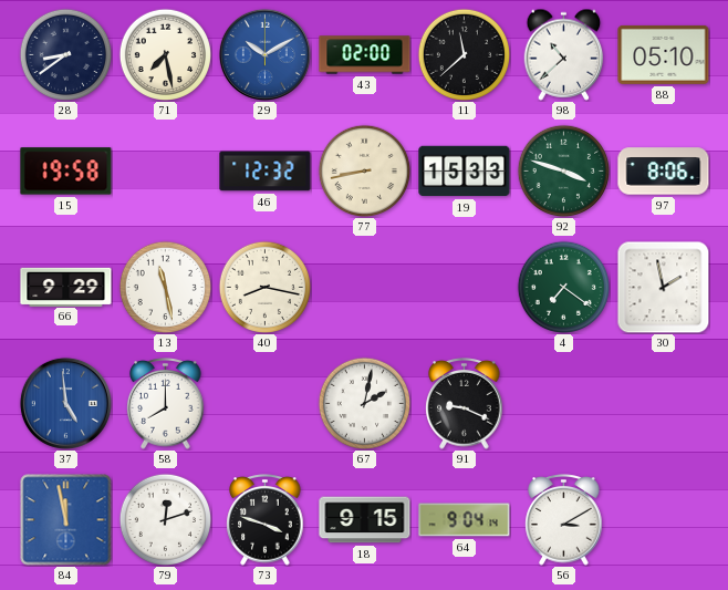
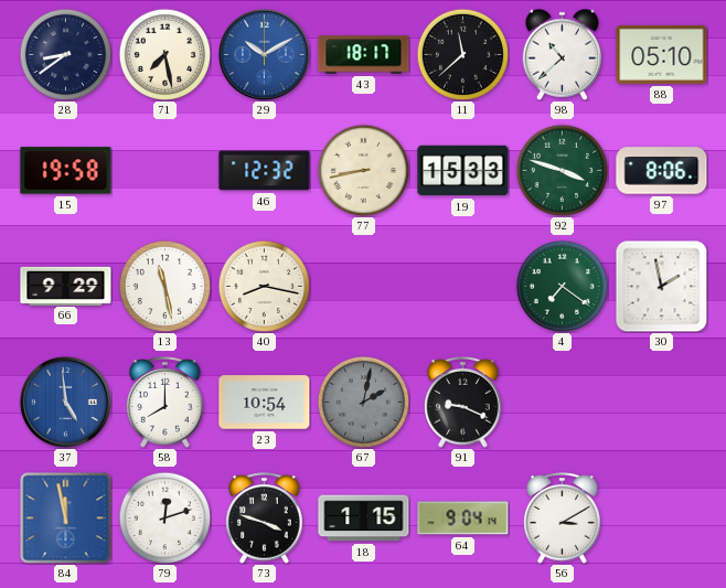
43: 02:00 -> 18:17 (364, 55)
23: none -> 10:54 (265, 403)
67 dial: white -> grey (363, 402)
18: 9:15 -> 1:15 (364, 518)
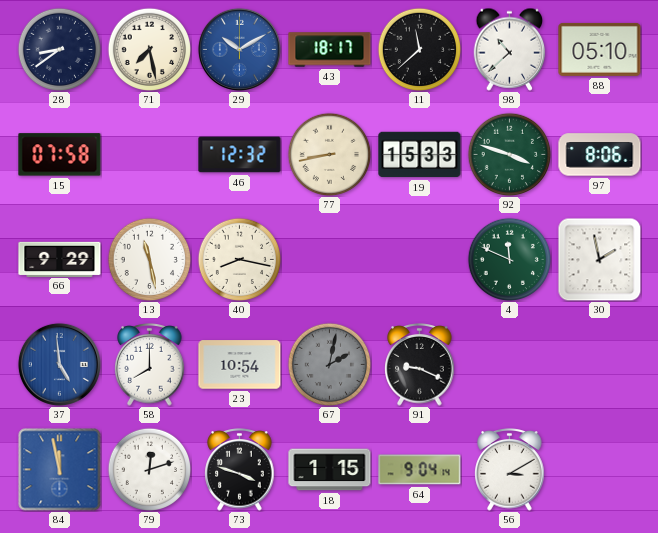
15: 19:58 -> 07:58 (60, 155)
4: 7:21 -> 11:49 (509, 259)
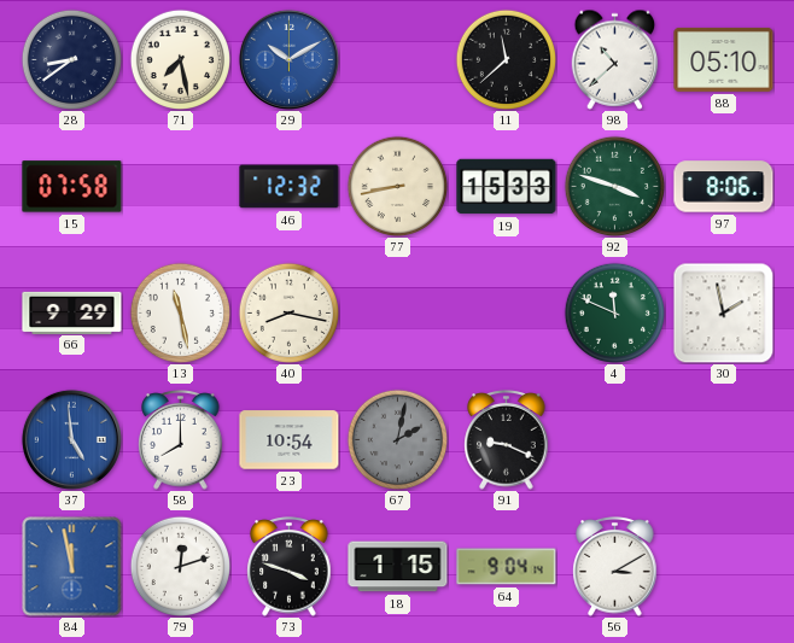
43: 18:17 -> none (330, 50)
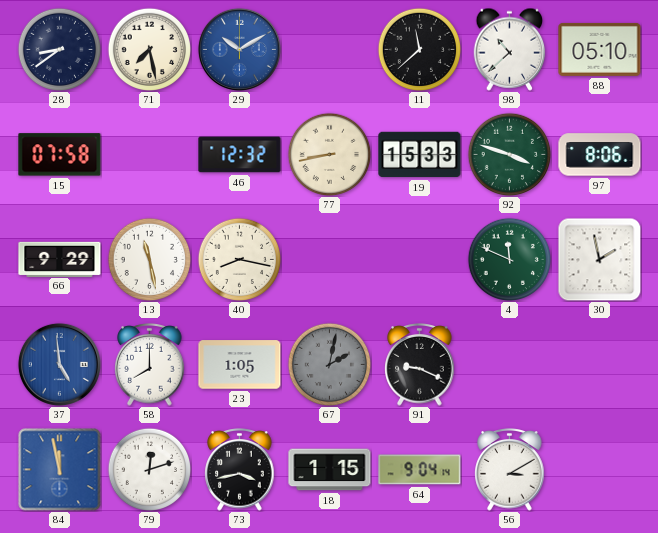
23: 10:54 -> 1:05 (240, 365)
73: 3:48 -> 3:43 (240, 470)
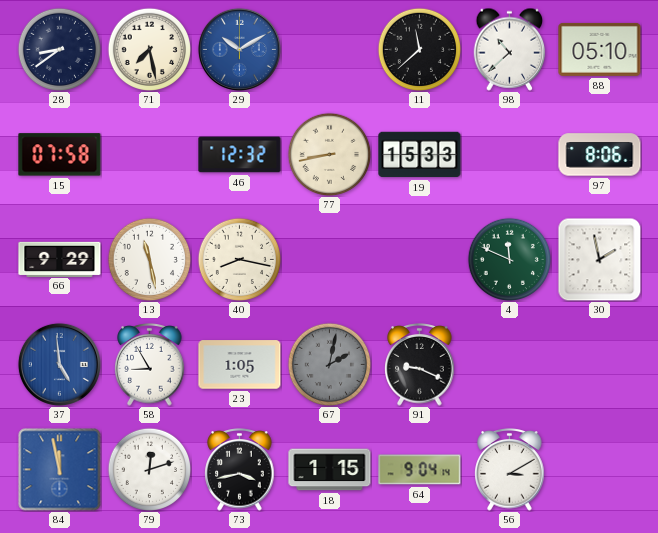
92: 3:48 -> none (509, 154)
58: 8:00 -> 8:55 (150, 365)
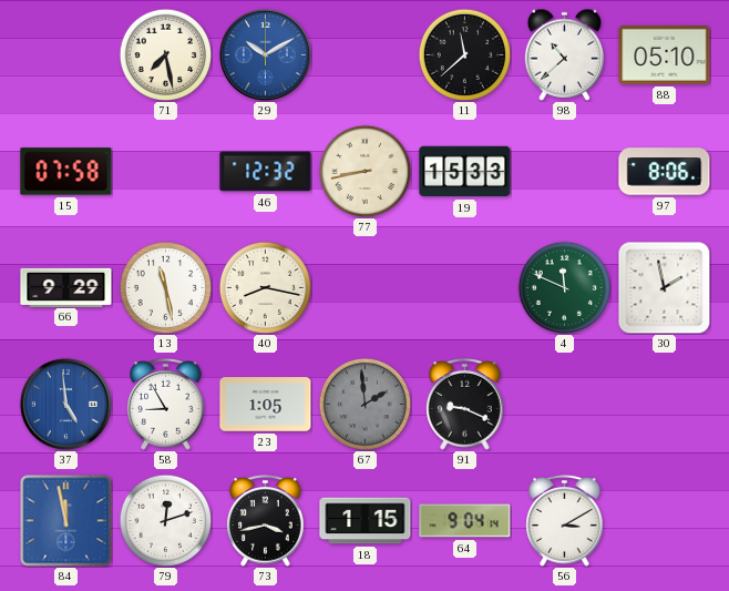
28: 8:39 -> none (59, 49)
67: 2:02 -> 1:59 (364, 404)
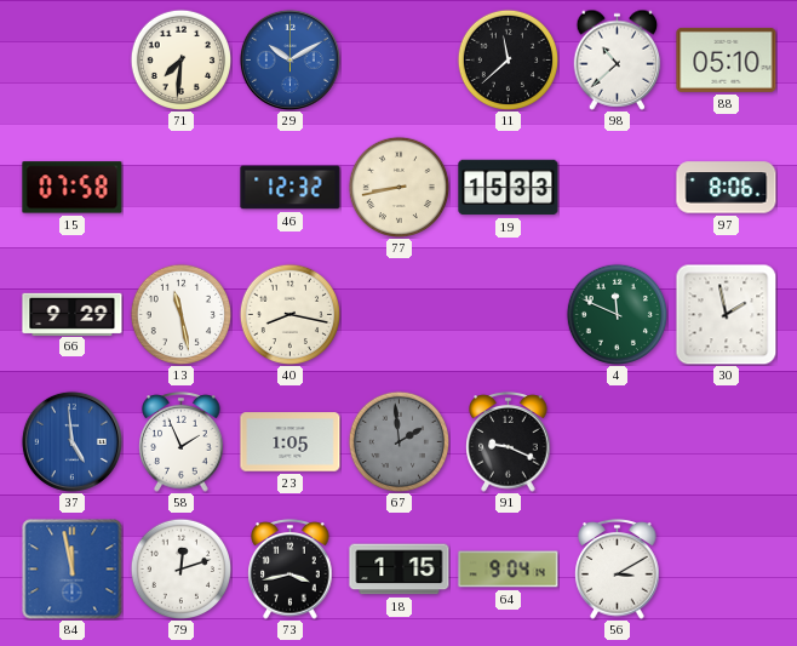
71: 7:28 -> 7:31 (180, 59)
58: 8:55 -> 1:56 (182, 442)
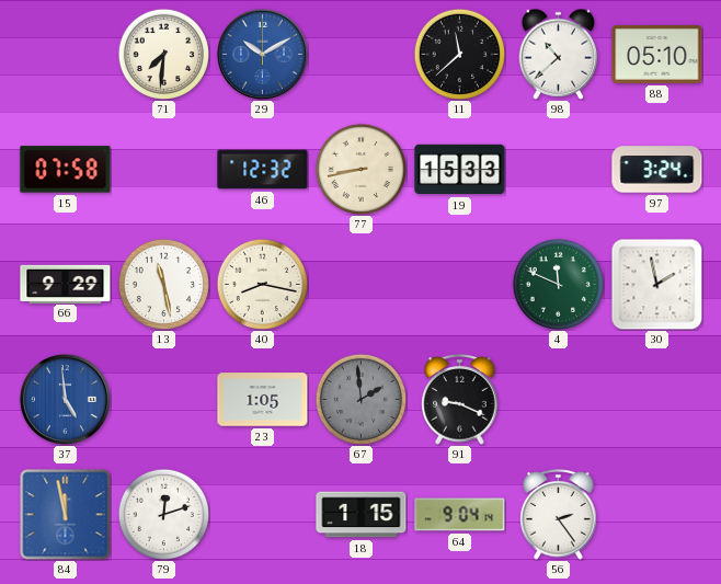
97: 8:06 -> 3:24 (657, 170)
58: 1:56 -> none (182, 442)
73: 3:43 -> none (291, 570)
56: 3:10 -> 2:24 (559, 515)
